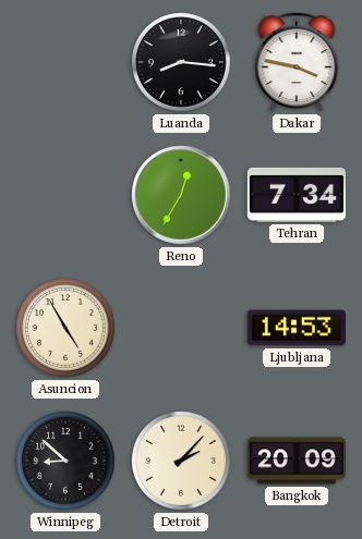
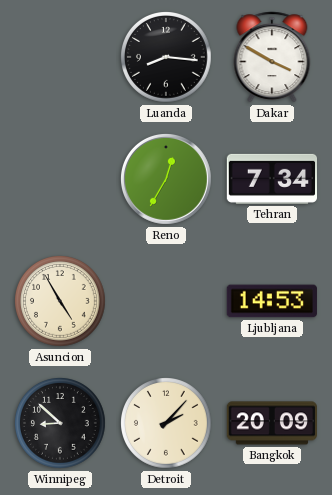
Dakar: 3:47 -> 3:50 (272, 57)
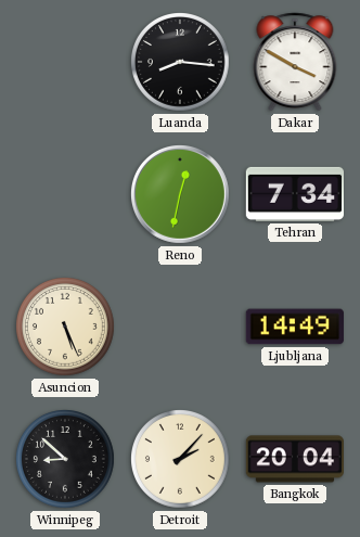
Reno: 12:35 -> 12:32 (180, 194)
Asuncion: 4:55 -> 5:26 (66, 328)
Ljubljana: 14:53 -> 14:49 (294, 327)
Bangkok: 20:09 -> 20:04 (294, 459)
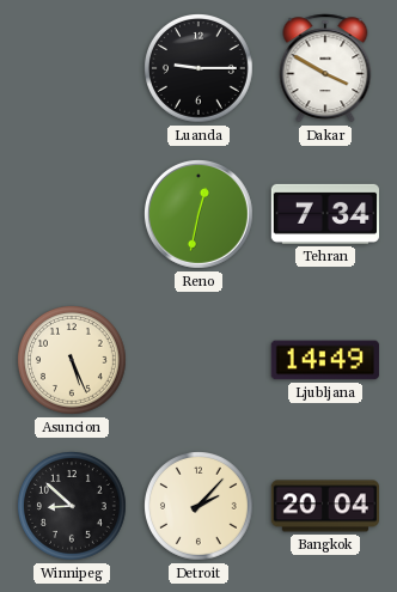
Luanda: 8:16 -> 9:15 (200, 69)
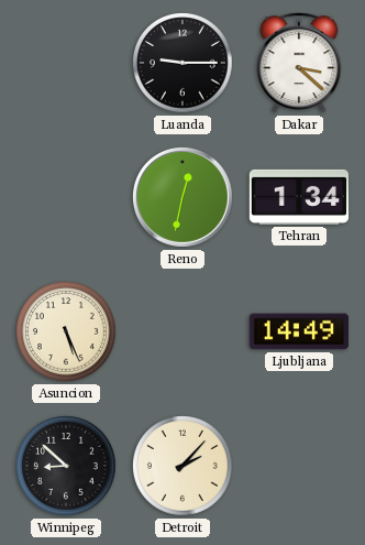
Dakar: 3:50 -> 3:22 (299, 63)
Tehran: 7:34 -> 1:34 (298, 197)
Bangkok: 20:04 -> none (324, 506)
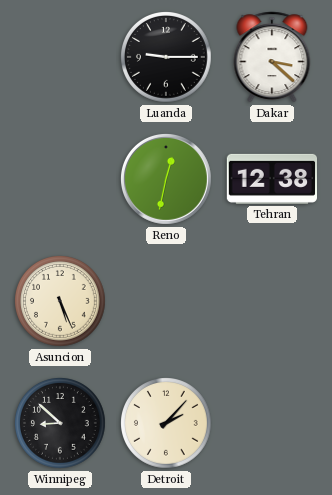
Tehran: 1:34 -> 12:38 (271, 179)
Ljubljana: 14:49 -> none (298, 331)
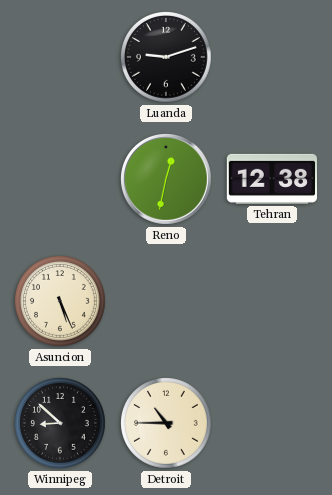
Luanda: 9:15 -> 9:12 (167, 58)
Dakar: 3:22 -> none (272, 57)
Detroit: 2:07 -> 10:45 (167, 424)
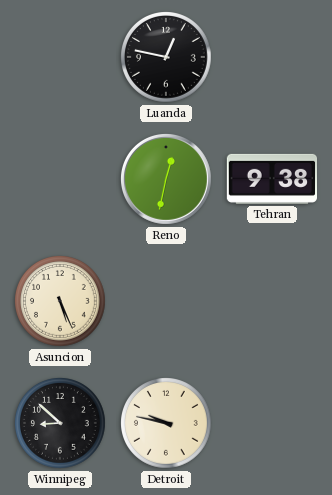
Luanda: 9:12 -> 12:47 (167, 58)
Tehran: 12:38 -> 9:38 (271, 179)
Detroit: 10:45 -> 9:47 (167, 424)
